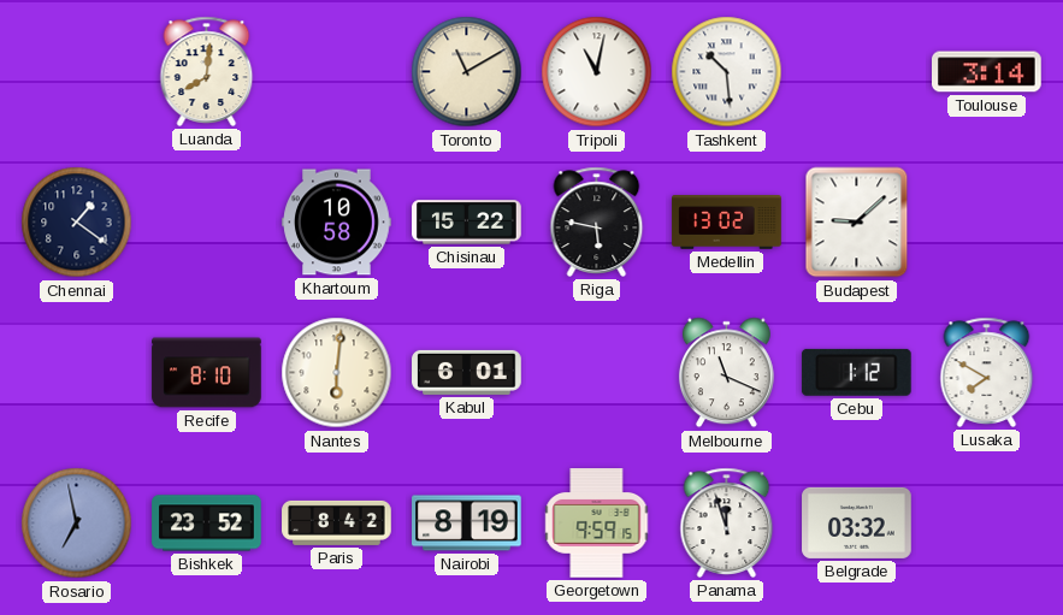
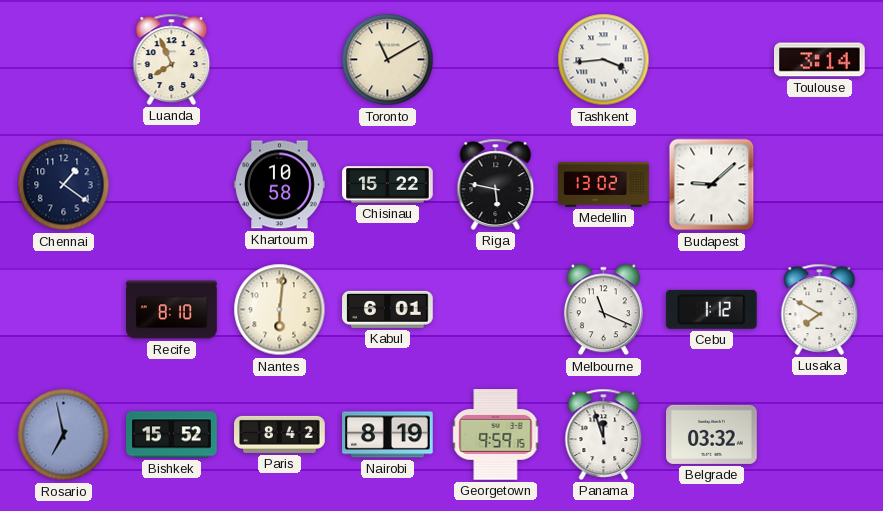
Luanda: 8:01 -> 7:56 (172, 59)
Tripoli: 11:02 -> none (597, 72)
Tashkent: 10:29 -> 3:44 (604, 60)
Bishkek: 23:52 -> 15:52 (172, 435)
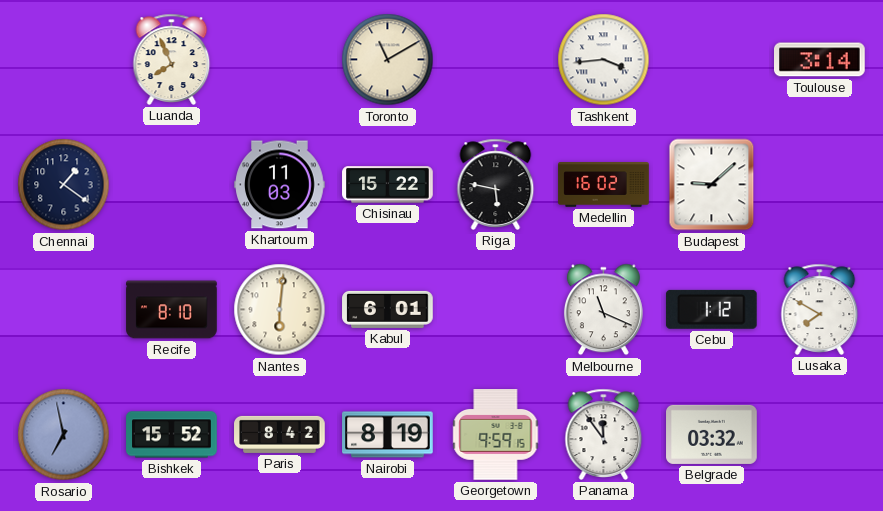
Khartoum: 10:58 -> 11:03 (280, 185)
Medellin: 13:02 -> 16:02 (604, 185)
Panama: 11:57 -> 11:54 (604, 434)
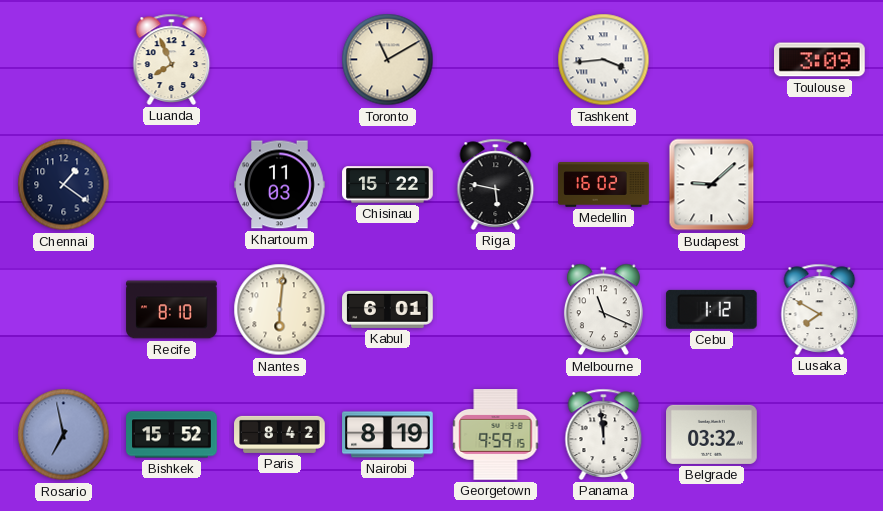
Toulouse: 3:14 -> 3:09 (820, 60)
Panama: 11:54 -> 11:59 (604, 434)
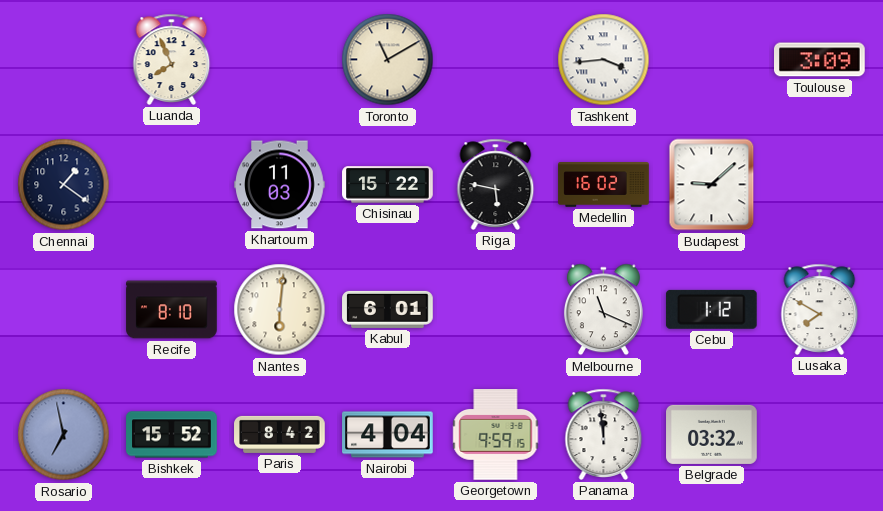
Nairobi: 8:19 -> 4:04 (388, 435)
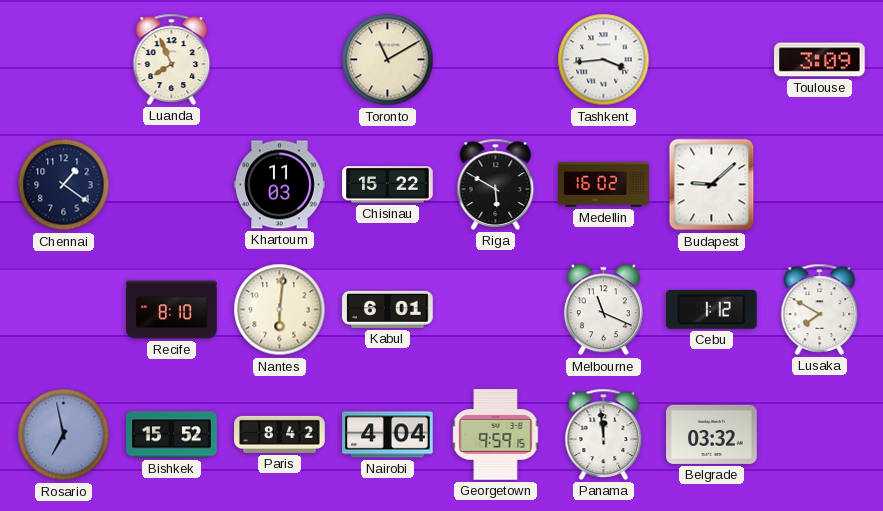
Riga: 5:47 -> 5:50 (496, 184)
